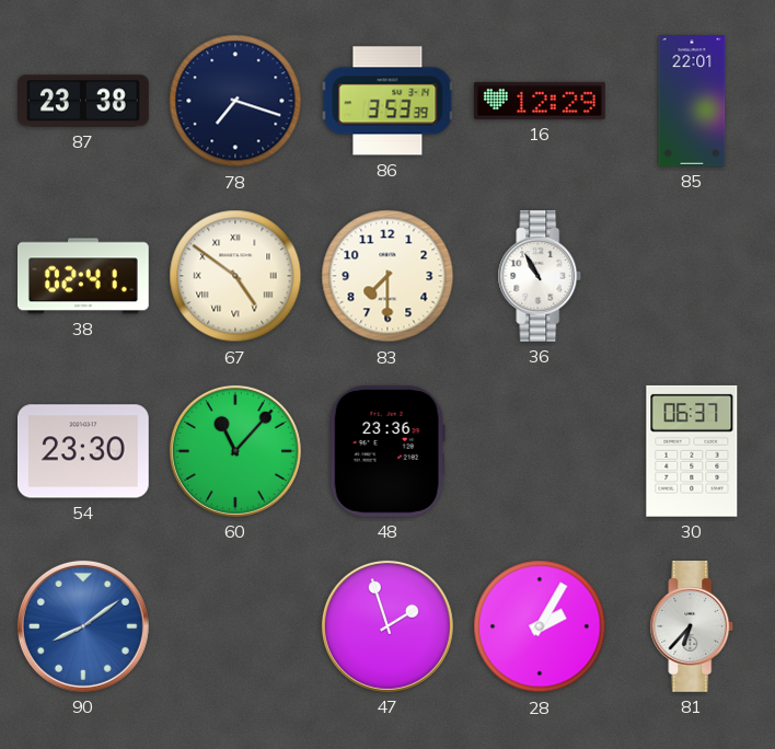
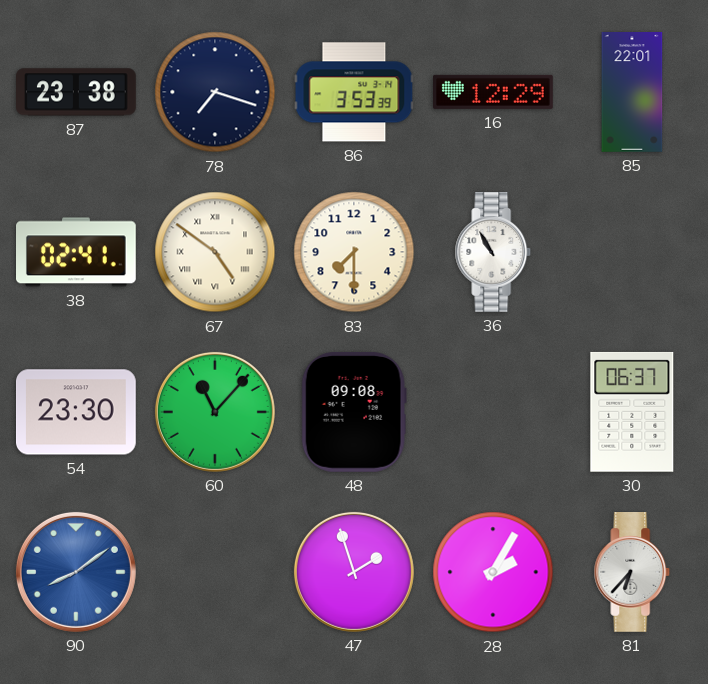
48: 23:36 -> 09:08 (354, 412)
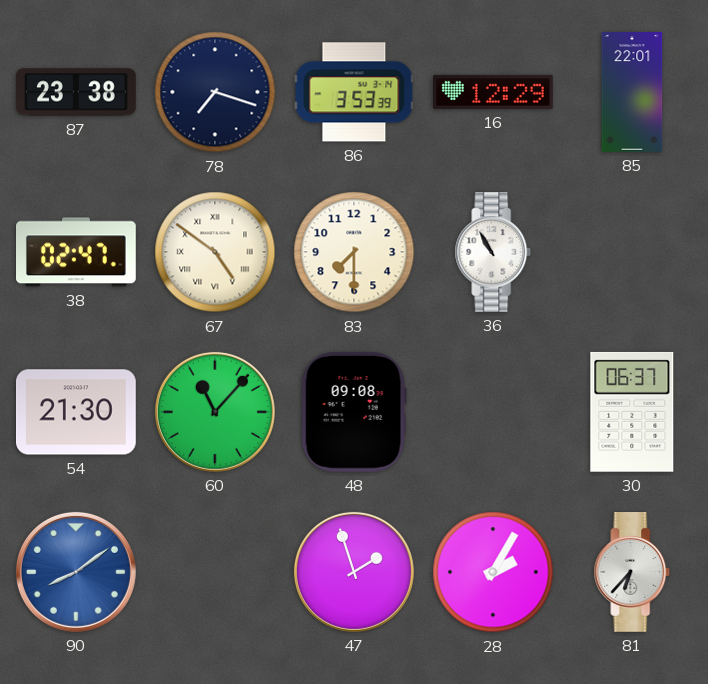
38: 02:41 -> 02:47 (77, 252)
54: 23:30 -> 21:30 (77, 412)
